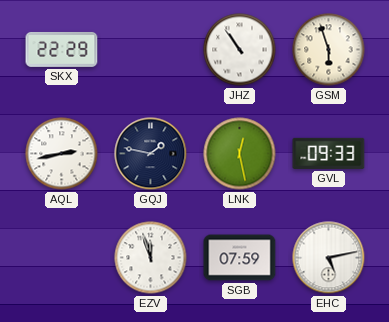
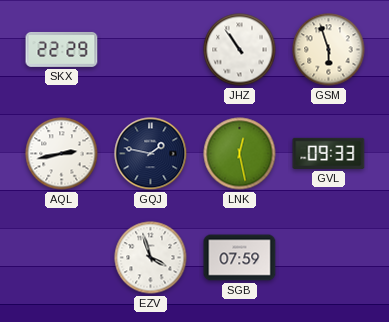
EZV: 11:57 -> 3:57 (151, 258)
EHC: 5:13 -> none (329, 258)
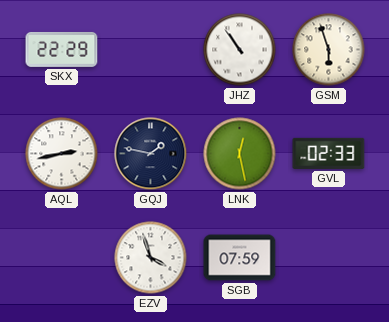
GVL: 09:33 -> 02:33 (329, 153)
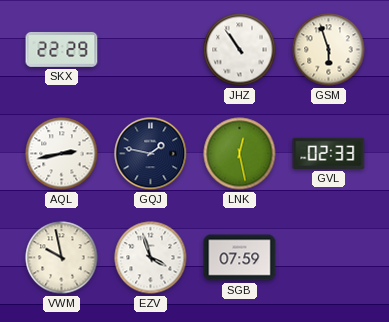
VWM: none -> 9:58 (62, 258)
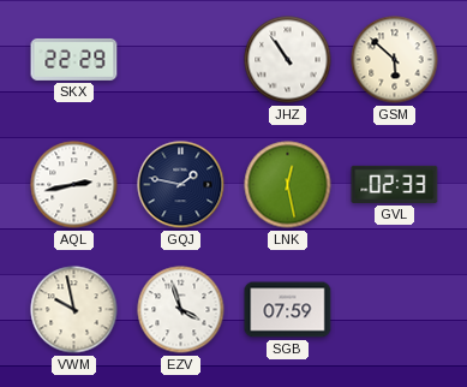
GSM: 5:57 -> 5:52 (395, 60)
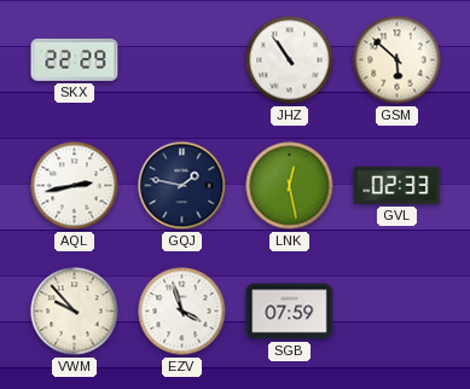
VWM: 9:58 -> 9:53 (75, 312)
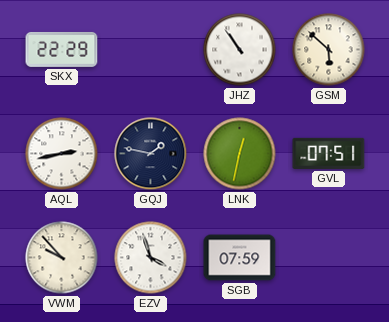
LNK: 12:28 -> 12:32 (240, 154)
GVL: 02:33 -> 07:51 (329, 153)
